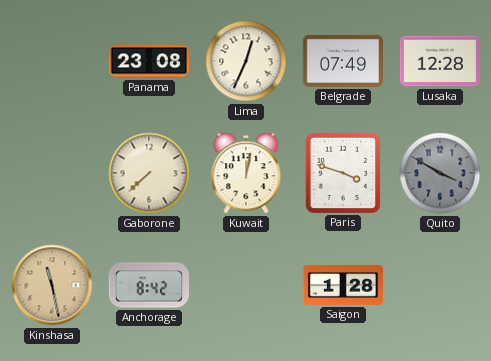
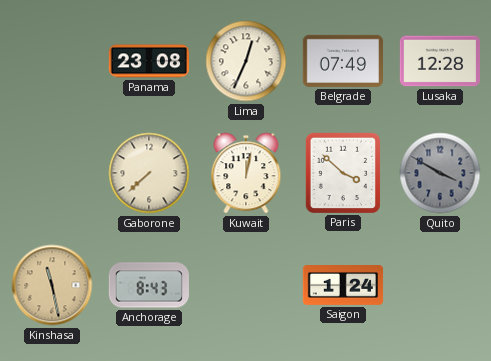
Paris: 3:48 -> 3:52 (342, 172)
Anchorage: 8:42 -> 8:43 (148, 285)
Saigon: 1:28 -> 1:24 (343, 286)
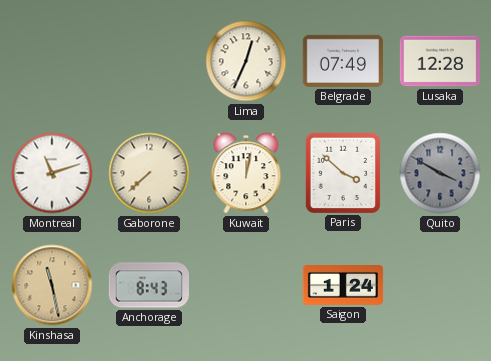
Panama: 23:08 -> none (149, 61)
Montreal: none -> 11:12 (52, 173)
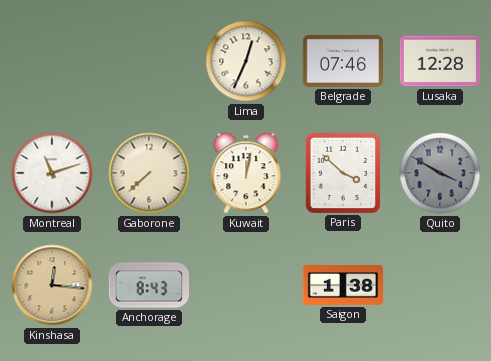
Belgrade: 07:49 -> 07:46 (342, 61)
Kinshasa: 11:28 -> 12:16 (52, 285)
Saigon: 1:24 -> 1:38 (343, 286)
